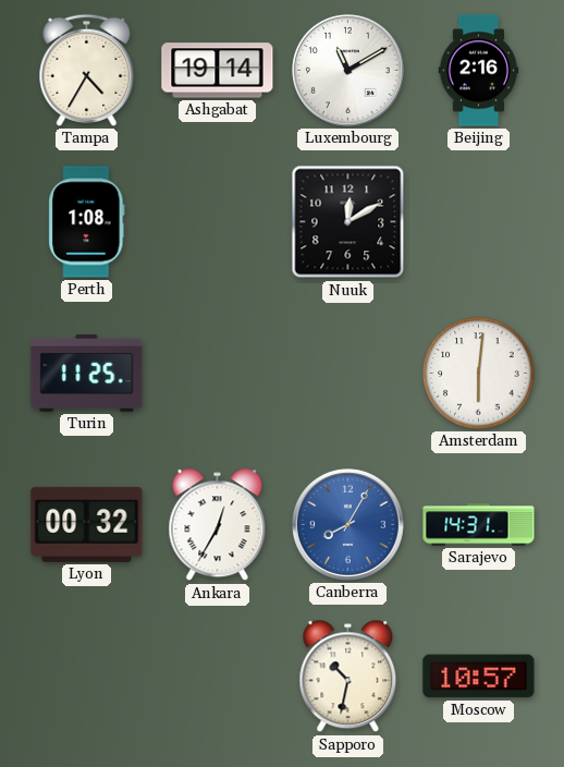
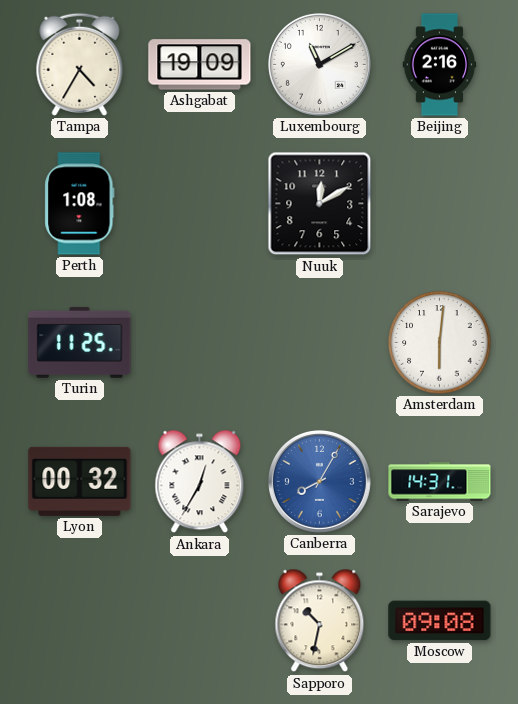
Ashgabat: 19:14 -> 19:09 (200, 65)
Moscow: 10:57 -> 09:08 (440, 621)
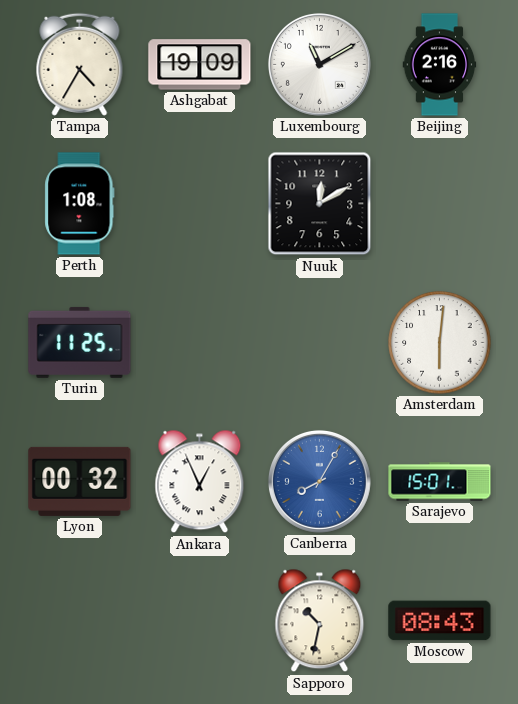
Ankara: 12:35 -> 12:56 (200, 482)
Sarajevo: 14:31 -> 15:01 (440, 482)
Moscow: 09:08 -> 08:43 (440, 621)
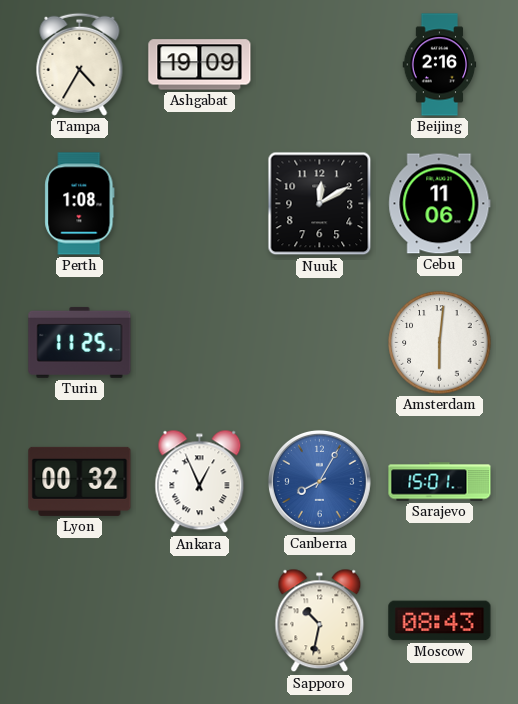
Luxembourg: 11:10 -> none (319, 64)
Cebu: none -> 11:06 (440, 204)
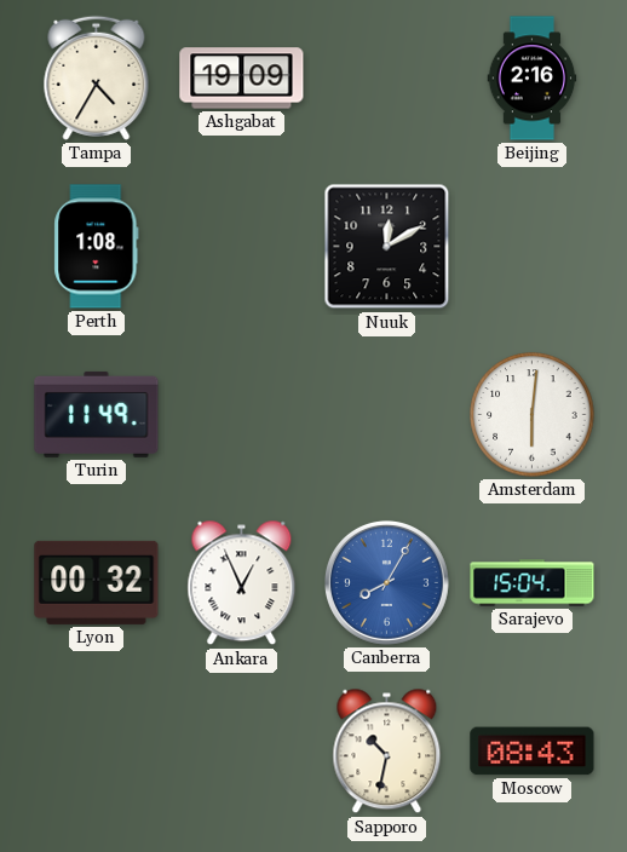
Cebu: 11:06 -> none (440, 204)
Turin: 11:25 -> 11:49 (97, 414)
Sarajevo: 15:01 -> 15:04 (533, 583)
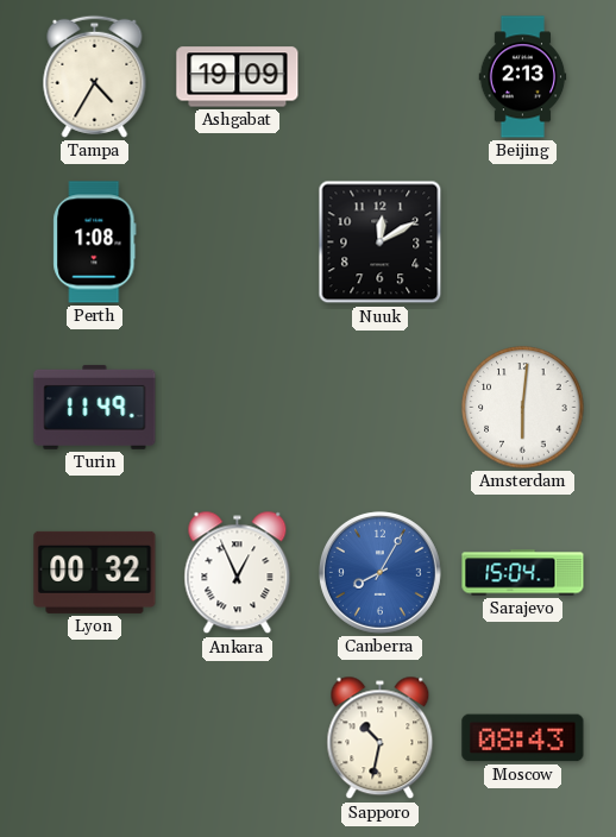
Beijing: 2:16 -> 2:13 (523, 77)
